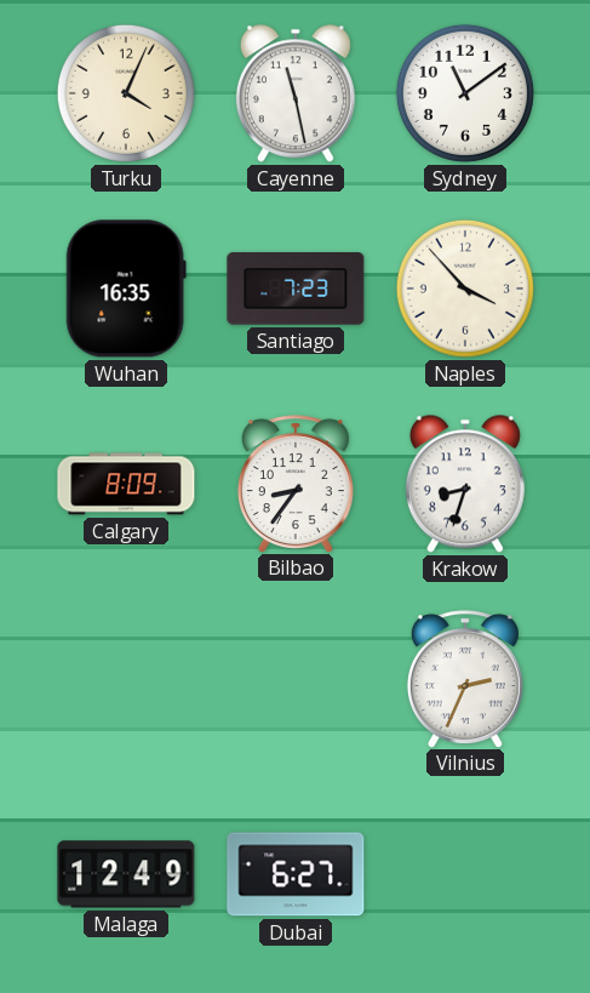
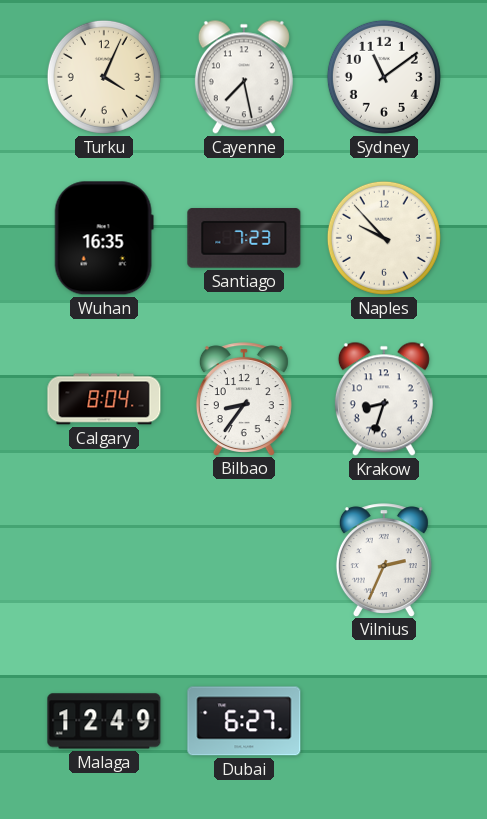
Cayenne: 11:28 -> 7:28 (244, 77)
Naples: 3:53 -> 9:53 (384, 238)
Calgary: 8:09 -> 8:04 (104, 399)
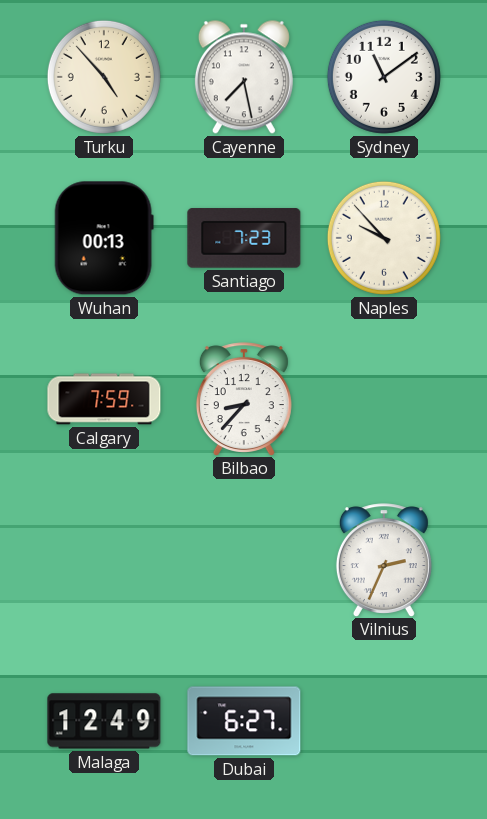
Turku: 4:04 -> 4:53 (104, 77)
Wuhan: 16:35 -> 00:13 (104, 238)
Calgary: 8:04 -> 7:59 (104, 399)
Bilbao: 8:36 -> 8:37 (244, 399)
Krakow: 8:33 -> none (384, 399)
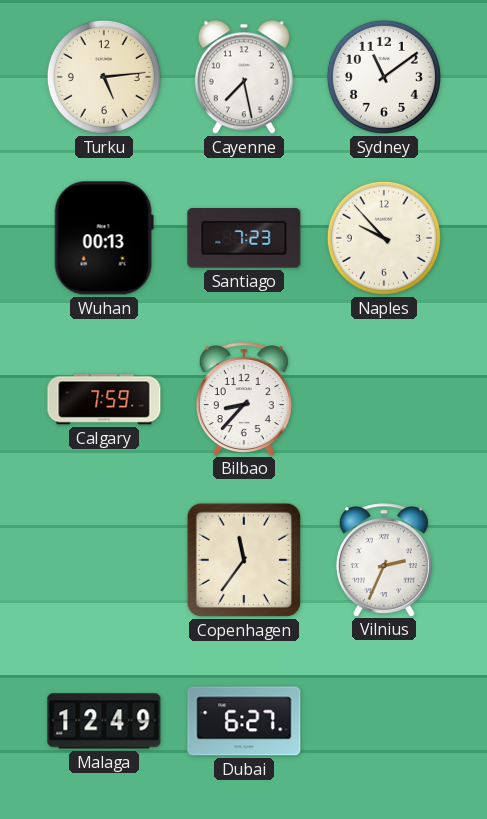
Turku: 4:53 -> 5:14 (104, 77)
Copenhagen: none -> 11:36 (244, 560)
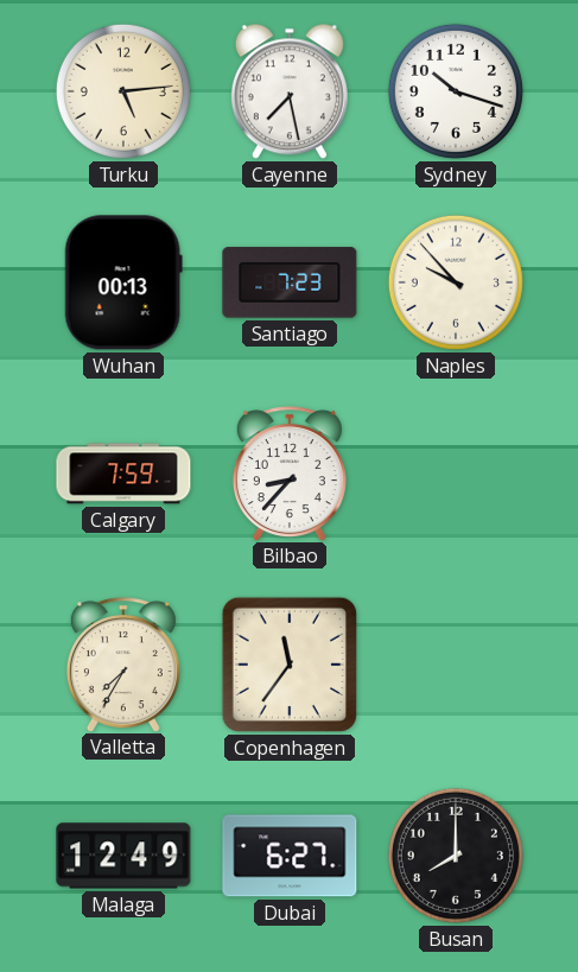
Sydney: 11:09 -> 10:18 (456, 91)
Valletta: none -> 7:35 (123, 665)
Vilnius: 2:34 -> none (384, 560)
Busan: none -> 8:00 (456, 856)
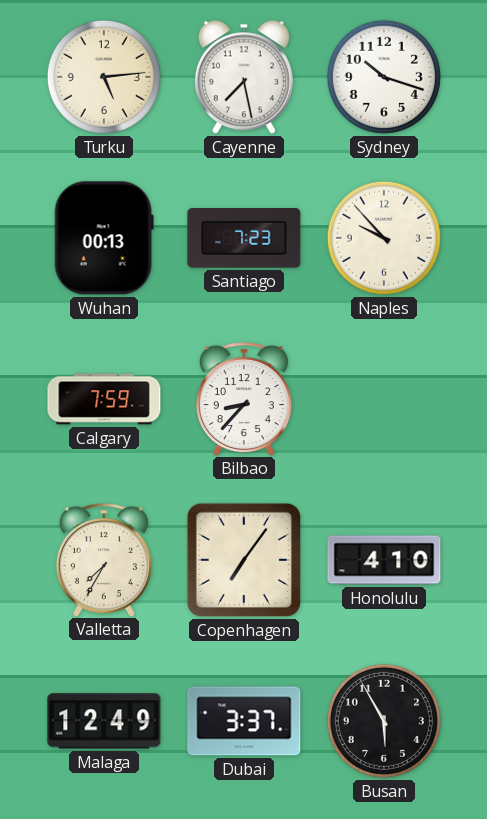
Copenhagen: 11:36 -> 7:06 (244, 560)
Honolulu: none -> 4:10 (384, 560)
Dubai: 6:27 -> 3:37 (244, 721)
Busan: 8:00 -> 5:55 (384, 721)
